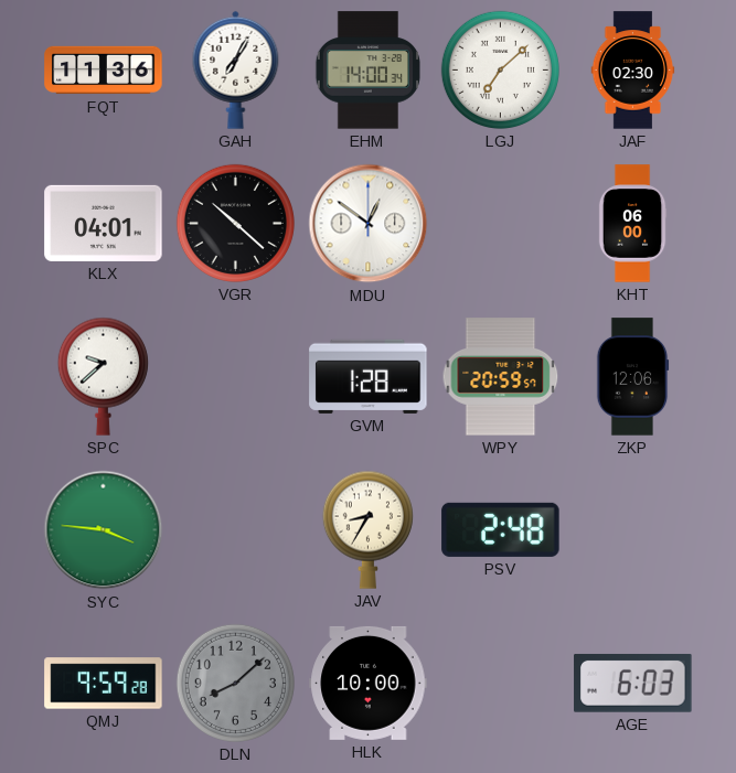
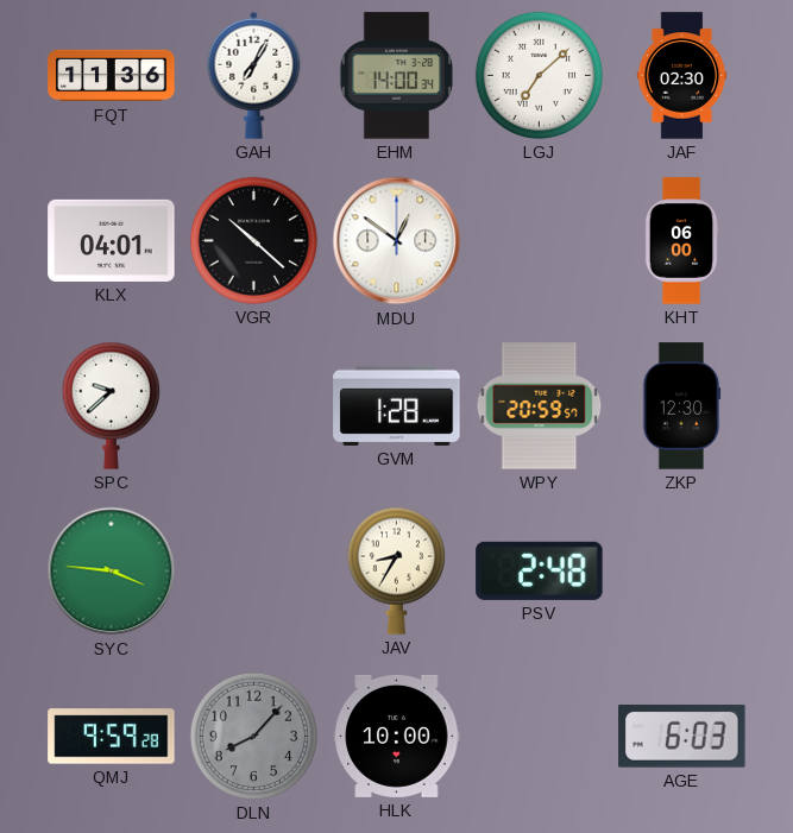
ZKP: 12:06 -> 12:30 (681, 406)
DLN: 8:08 -> 8:07 (253, 736)
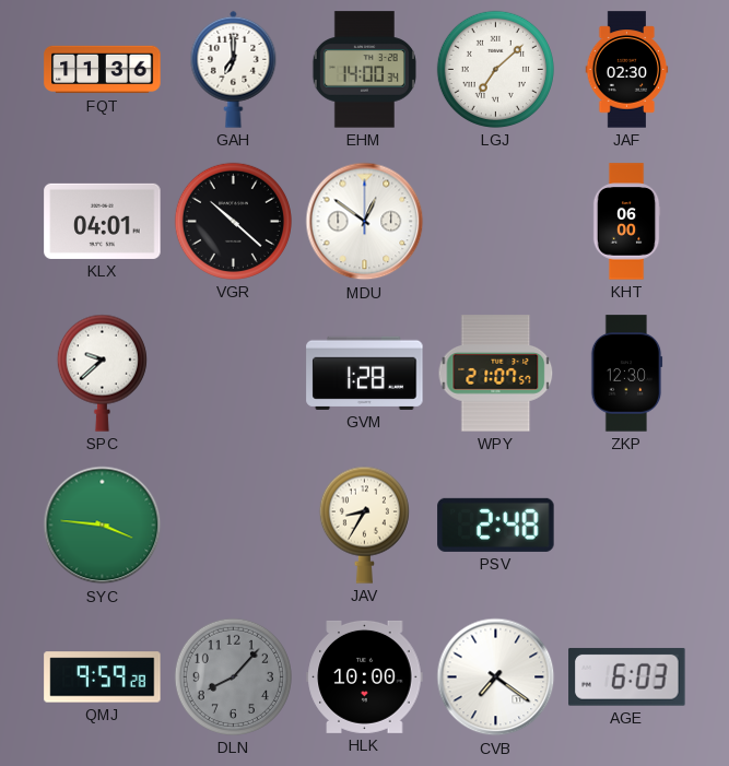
GAH: 7:05 -> 7:00 (234, 69)
WPY: 20:59 -> 21:07 (496, 374)
CVB: none -> 7:21 (496, 677)
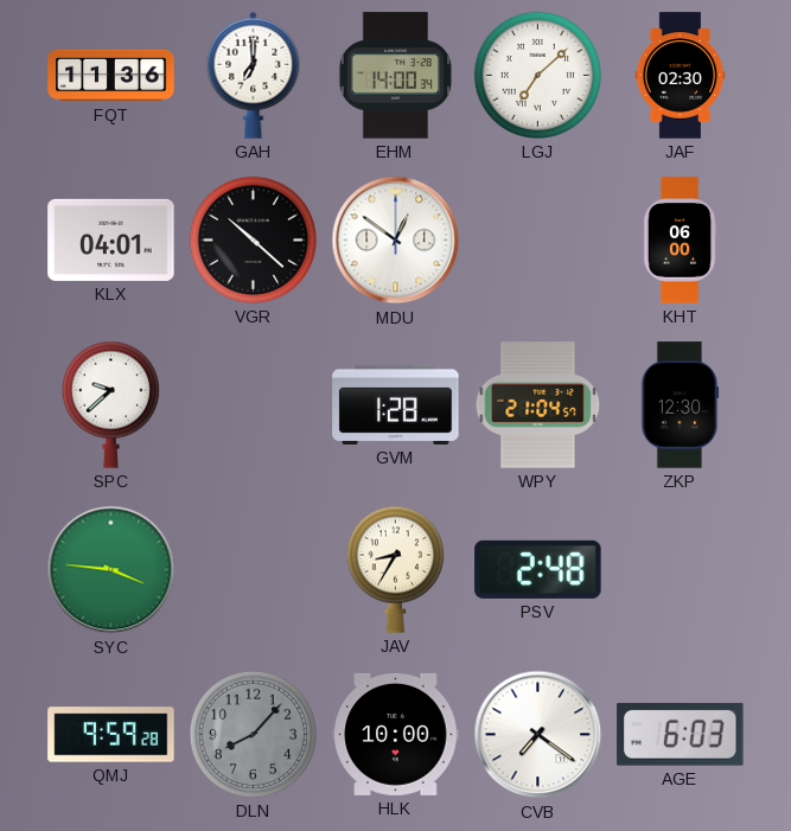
WPY: 21:07 -> 21:04 (538, 405)
